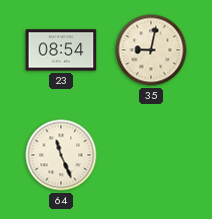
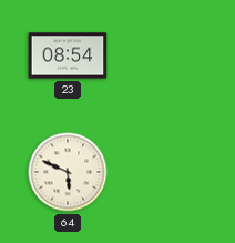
35: 9:02 -> none (151, 50)
64: 11:26 -> 5:49 (68, 172)
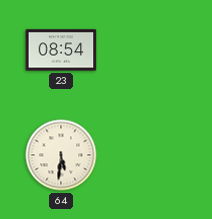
64: 5:49 -> 5:31 (61, 155)
